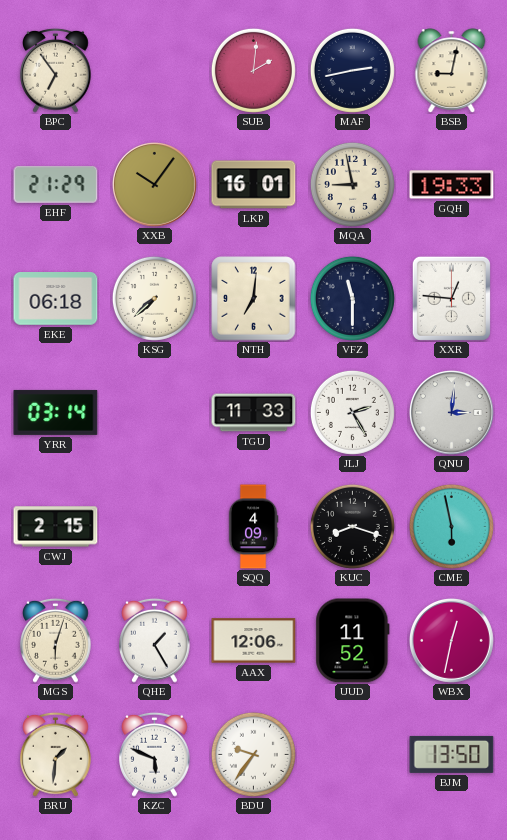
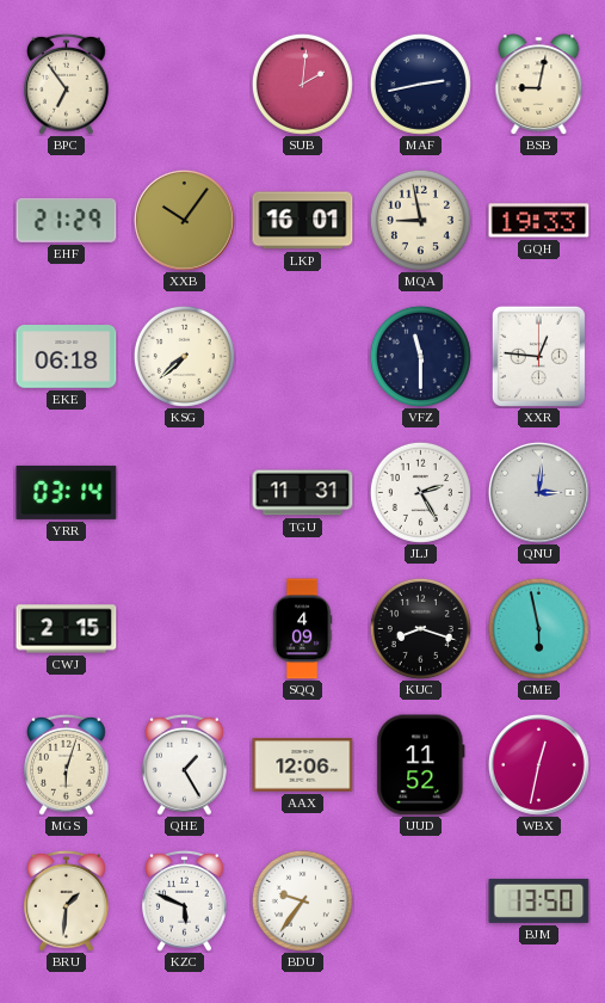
NTH: 7:01 -> none (254, 299)
TGU: 11:33 -> 11:31 (303, 493)
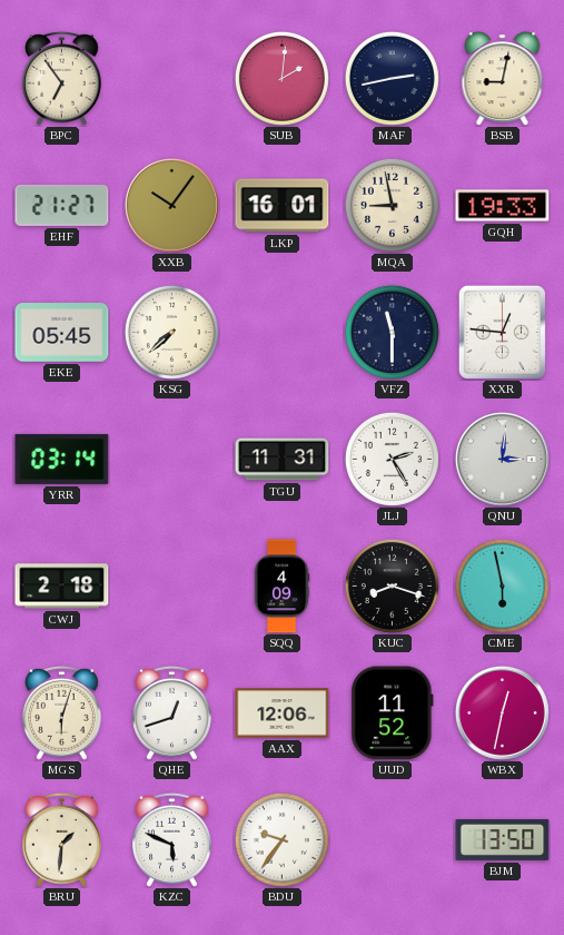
EHF: 21:29 -> 21:27 (62, 205)
EKE: 06:18 -> 05:45 (62, 333)
CWJ: 2:15 -> 2:18 (62, 587)
QHE: 1:25 -> 12:42 (172, 712)
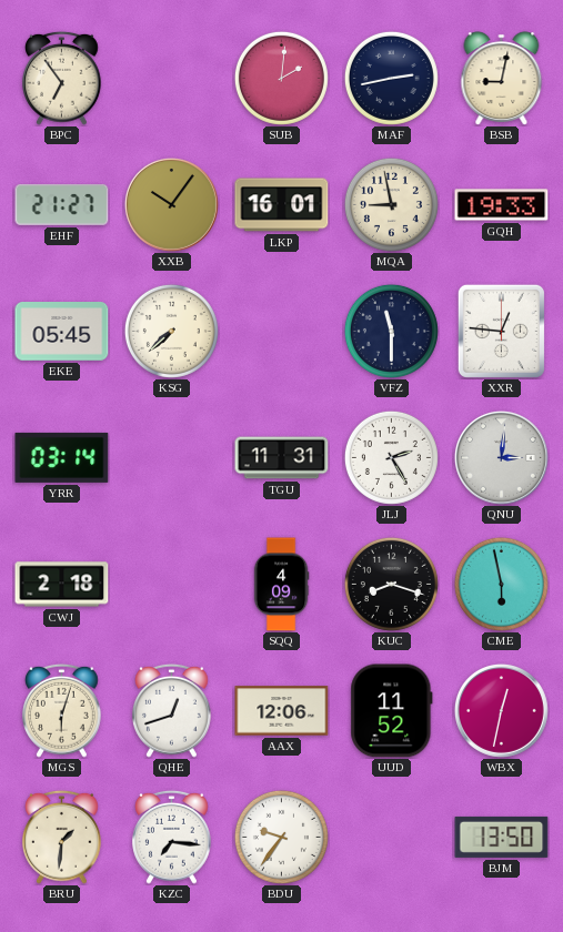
KZC: 5:49 -> 7:16 (172, 837)
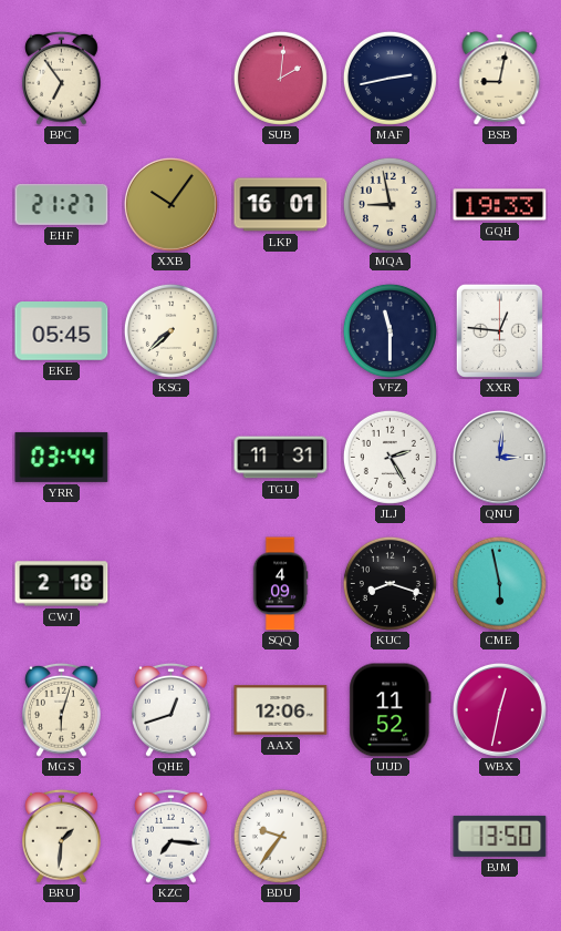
YRR: 03:14 -> 03:44 (62, 457)
